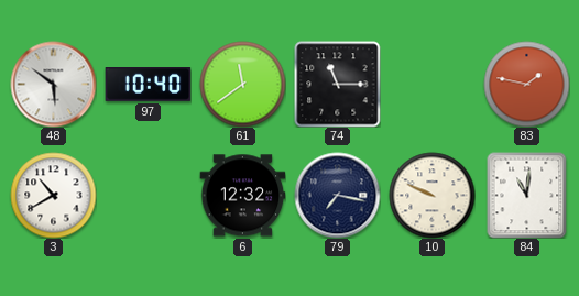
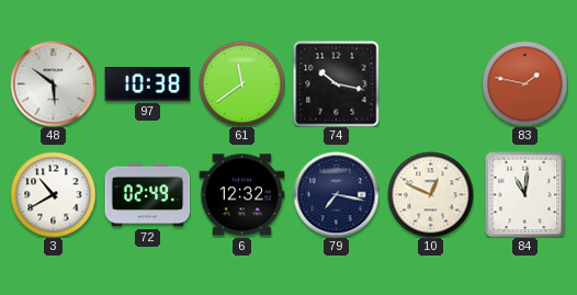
97: 10:40 -> 10:38 (147, 84)
74: 11:15 -> 10:17 (336, 83)
72: none -> 02:49 (147, 195)
10: 9:49 -> 12:49 (430, 194)
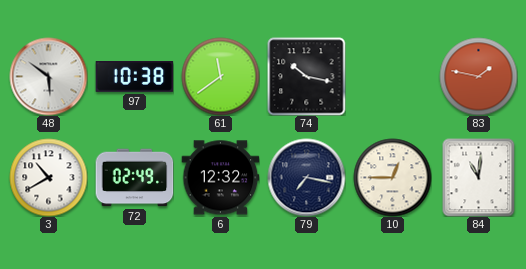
10: 12:49 -> 12:45 (392, 177)
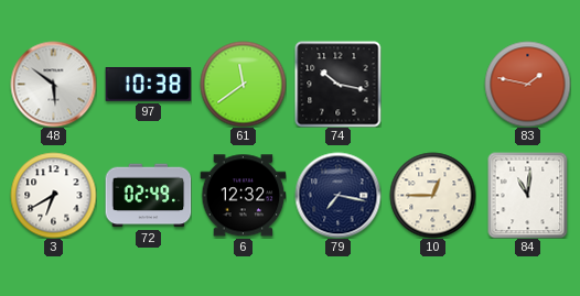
3: 10:40 -> 6:40 (53, 195)
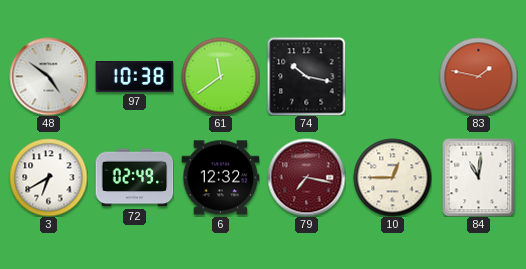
48: 5:51 -> 4:51 (48, 76)
79 dial: navy -> burgundy (306, 177)
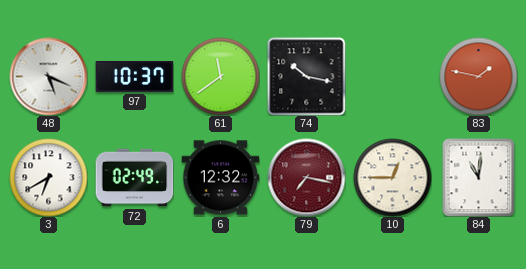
48: 4:51 -> 5:19 (48, 76)
97: 10:38 -> 10:37 (134, 77)
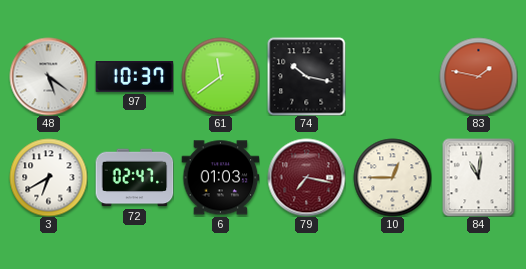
48: 5:19 -> 5:21 (48, 76)
72: 02:49 -> 02:47 (134, 178)
6: 12:32 -> 01:03 (220, 178)
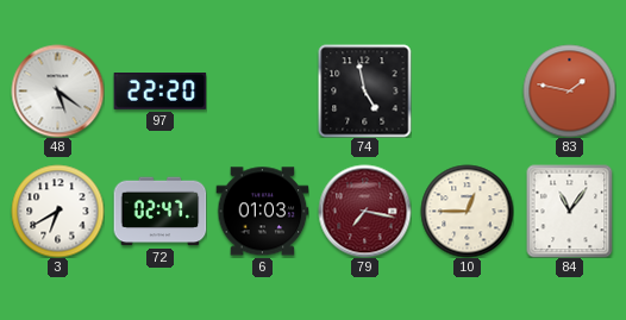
97: 10:37 -> 22:20 (159, 92)
61: 11:39 -> none (220, 76)
74: 10:17 -> 4:58 (364, 90)
84: 11:01 -> 11:06 (570, 211)
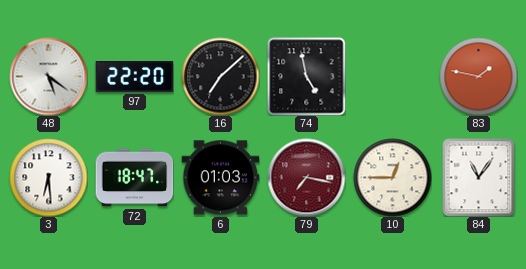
16: none -> 7:08 (220, 76)
3: 6:40 -> 6:29 (48, 177)
72: 02:47 -> 18:47 (134, 178)
